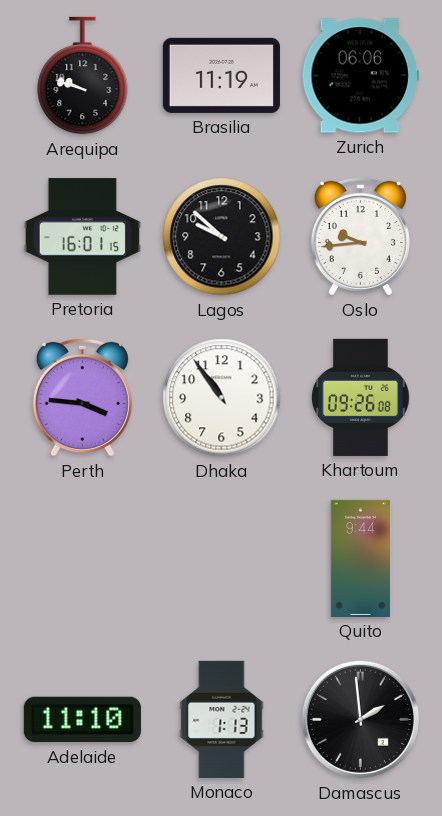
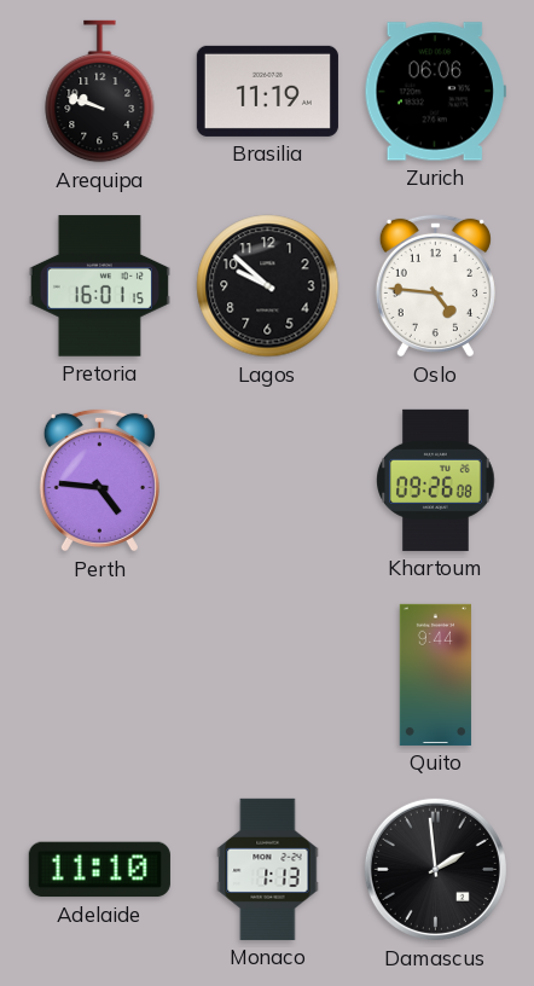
Oslo: 9:44 -> 4:46 (435, 285)
Perth: 3:46 -> 4:46 (99, 480)
Dhaka: 10:54 -> none (222, 398)
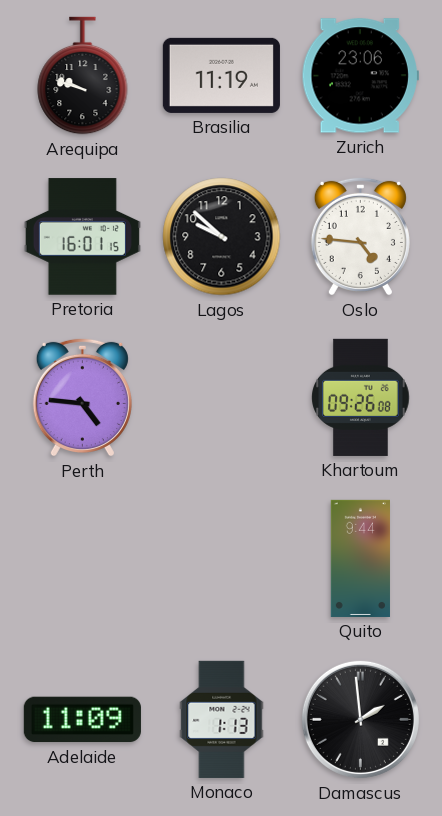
Zurich: 06:06 -> 23:06 (360, 76)
Adelaide: 11:10 -> 11:09 (82, 720)
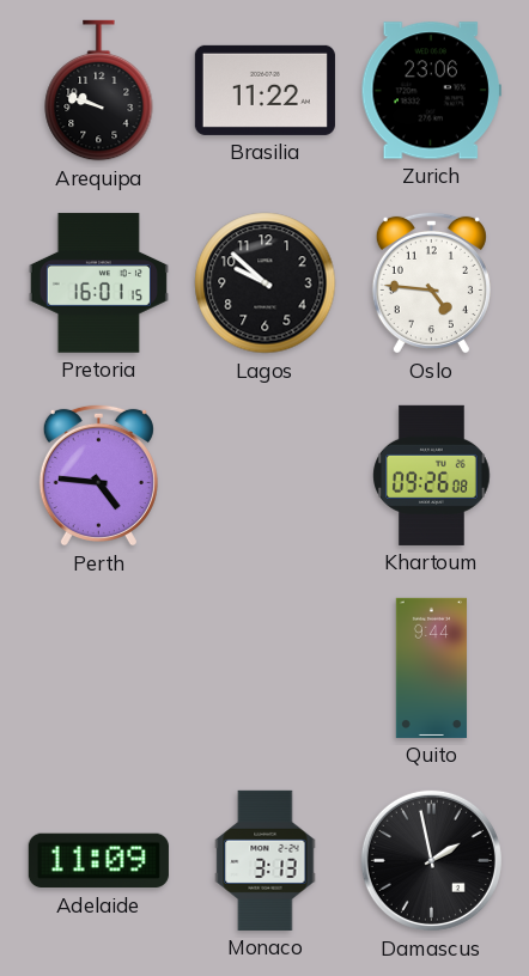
Brasilia: 11:19 -> 11:22 (264, 90)
Monaco: 1:13 -> 3:13 (266, 860)
Damascus: 1:59 -> 1:58 (431, 860)
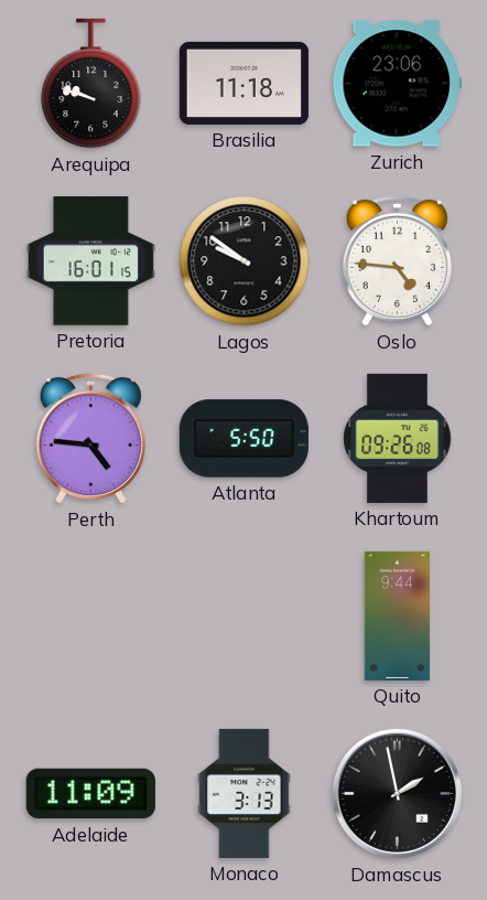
Brasilia: 11:22 -> 11:18 (244, 83)
Lagos: 9:52 -> 9:51 (245, 261)
Atlanta: none -> 5:50 (244, 439)
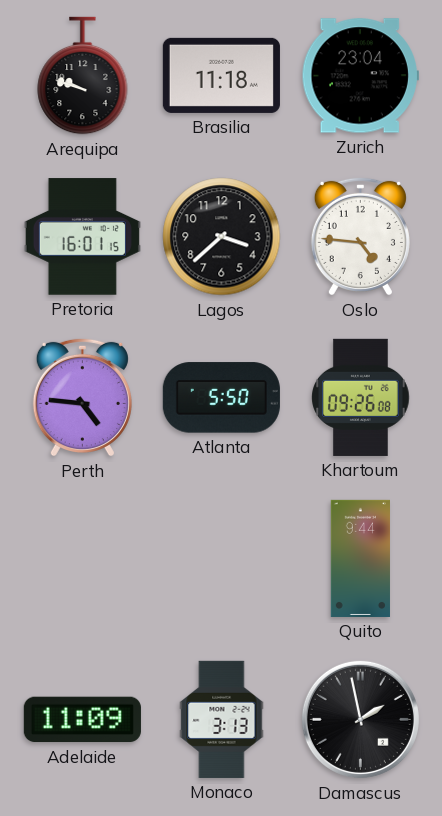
Zurich: 23:06 -> 23:04 (360, 76)
Lagos: 9:51 -> 3:38 (222, 237)
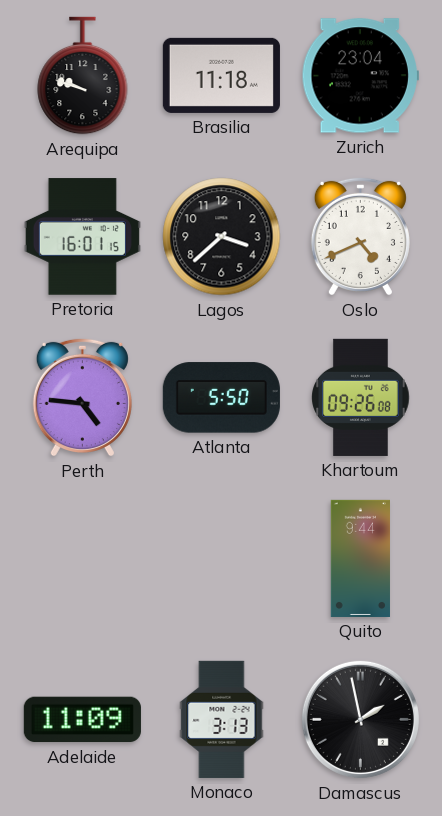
Oslo: 4:46 -> 4:41 (360, 236)
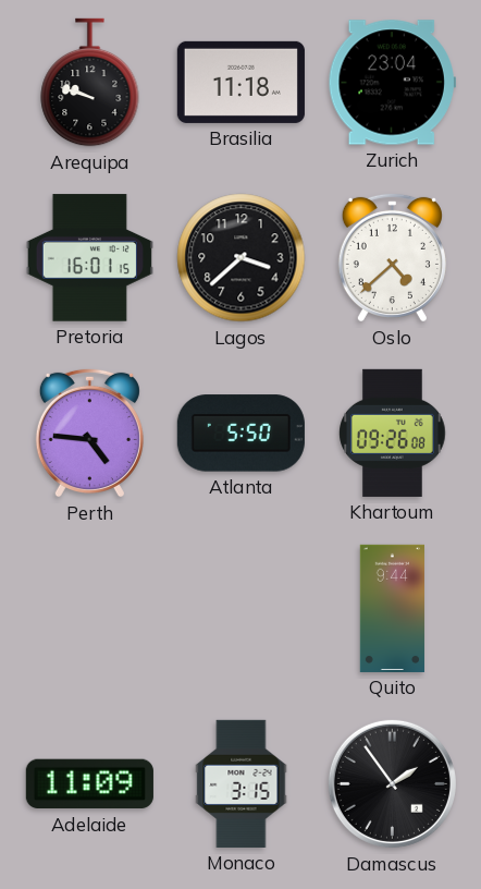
Oslo: 4:41 -> 4:38 (392, 257)
Monaco: 3:13 -> 3:15 (242, 783)
Damascus: 1:58 -> 1:54 (392, 783)
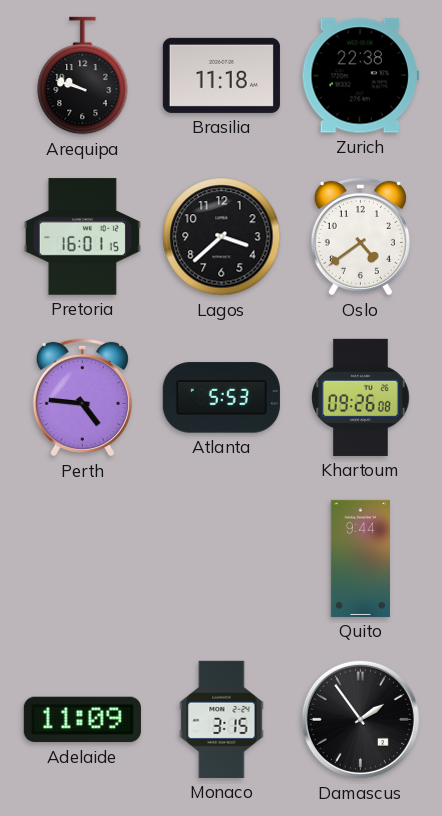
Zurich: 23:04 -> 22:38 (360, 76)
Oslo: 4:38 -> 4:39 (360, 236)
Atlanta: 5:50 -> 5:53 (221, 398)
